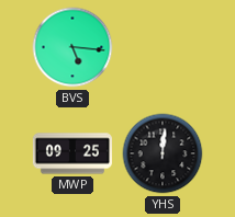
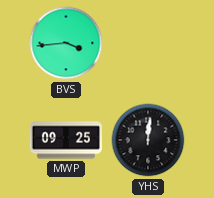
BVS: 5:16 -> 3:44 (66, 43)
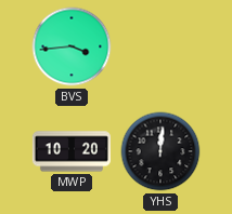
MWP: 09:25 -> 10:20 (72, 151)
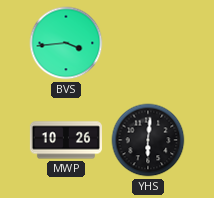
MWP: 10:20 -> 10:26 (66, 140)
YHS: 12:01 -> 6:01 (148, 140)
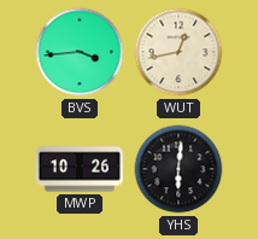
WUT: none -> 12:43 (178, 52)
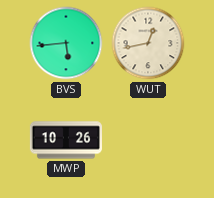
BVS: 3:44 -> 5:44 (66, 43)
YHS: 6:01 -> none (178, 169)
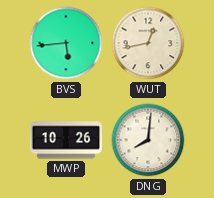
DNG: none -> 8:01 (148, 140)
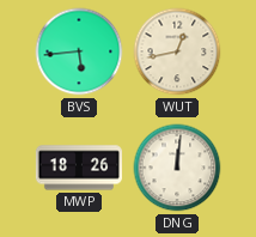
MWP: 10:26 -> 18:26 (79, 168)
DNG: 8:01 -> 12:01 (177, 168)
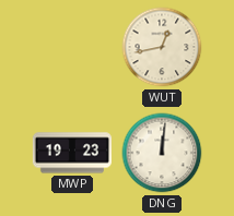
BVS: 5:44 -> none (79, 51)
MWP: 18:26 -> 19:23 (72, 153)
